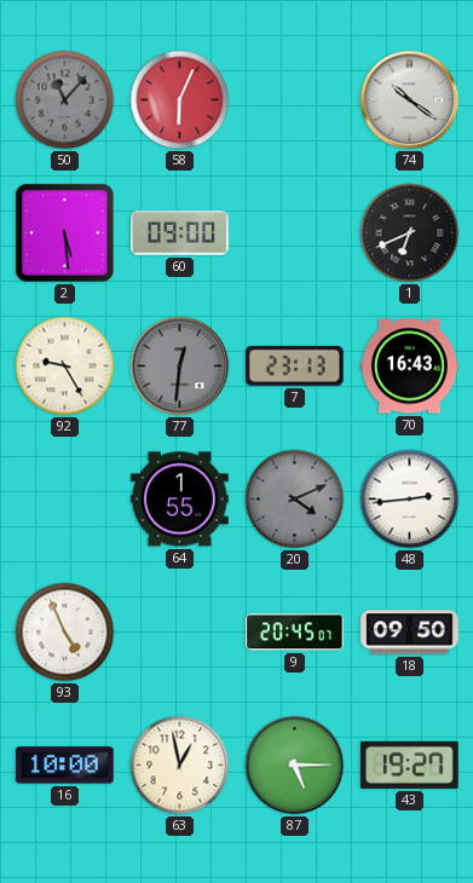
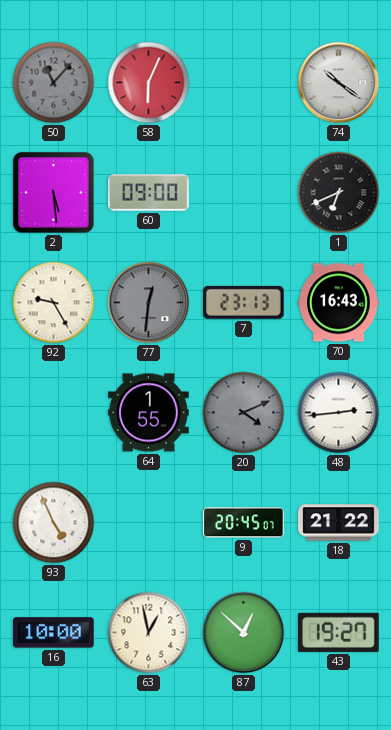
18: 09:50 -> 21:22 (339, 523)
87: 5:15 -> 12:52 (244, 633)
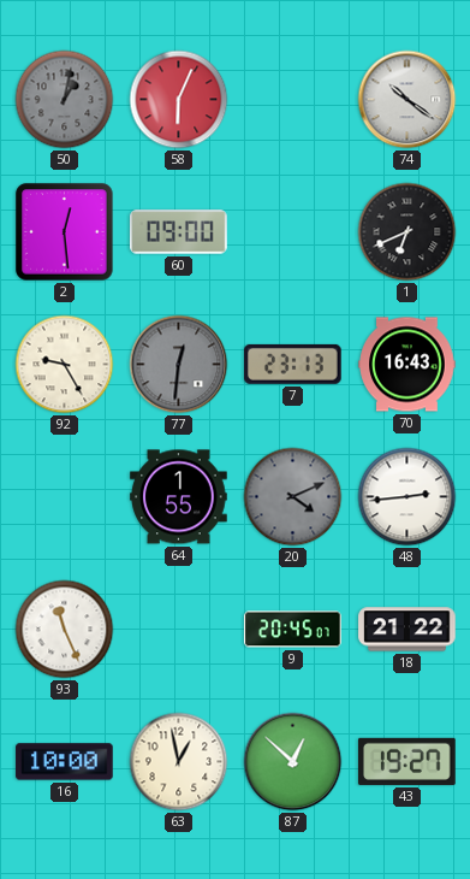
50: 11:07 -> 1:02 (65, 100)
2: 5:29 -> 12:29 (65, 232)
93: 4:56 -> 11:26 (65, 630)
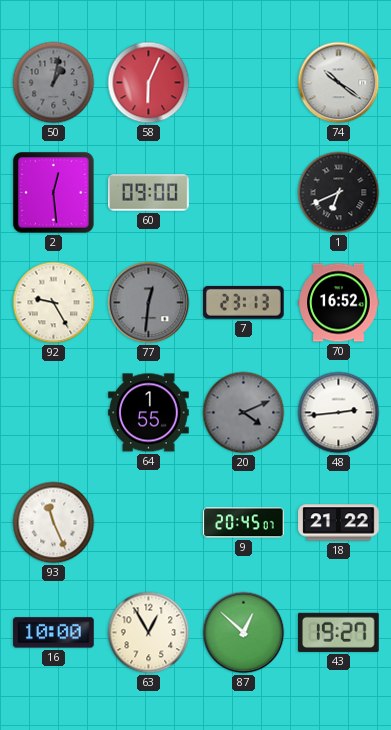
70: 16:43 -> 16:52 (339, 303)
63: 12:58 -> 12:55 (149, 633)
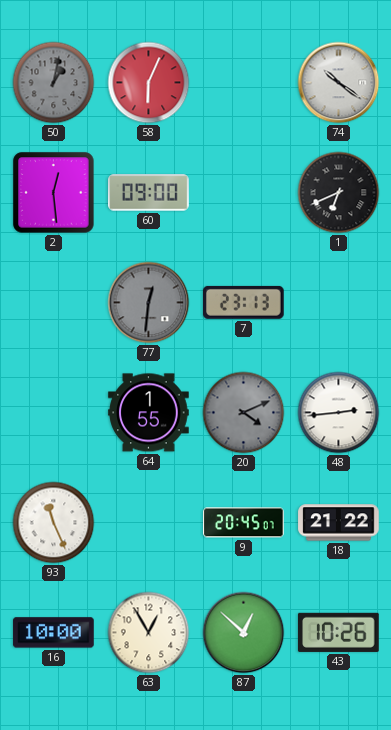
92: 9:25 -> none (54, 303)
70: 16:52 -> none (339, 303)
43: 19:27 -> 10:26 (339, 632)
